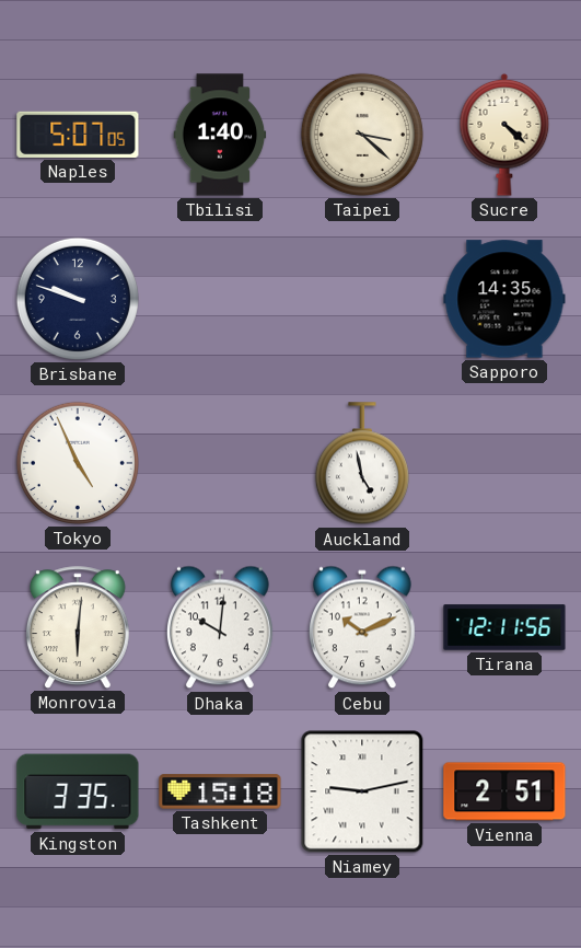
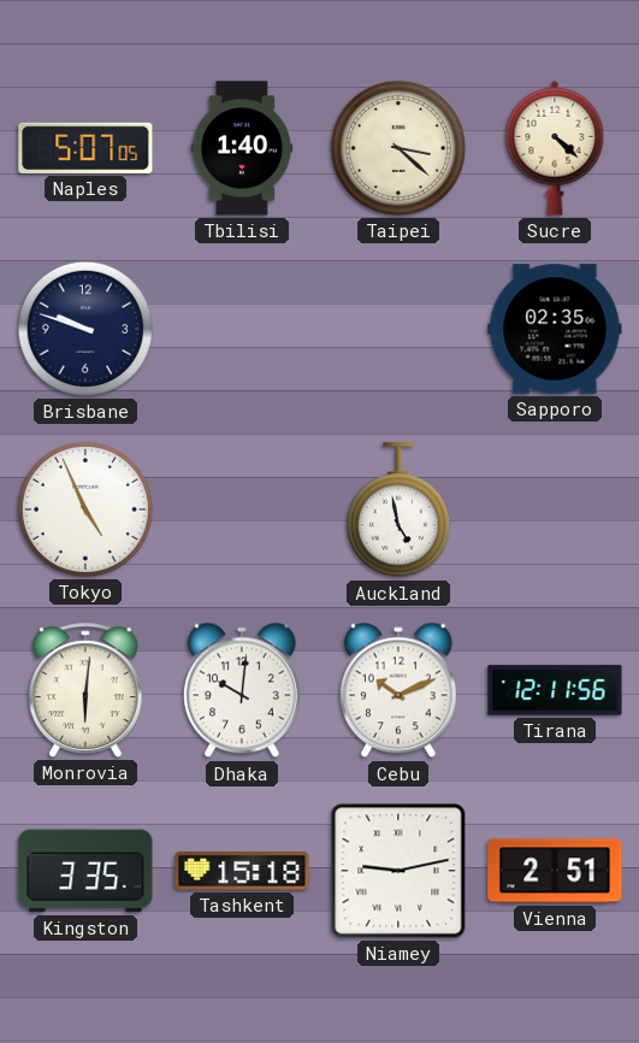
Sapporo: 14:35 -> 02:35 (555, 329)
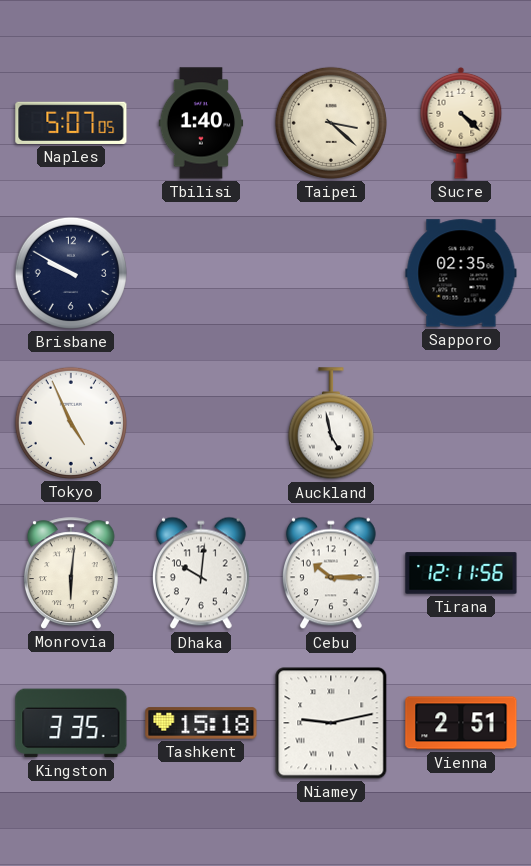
Brisbane: 9:48 -> 9:50 (71, 273)
Cebu: 10:11 -> 10:15 (331, 573)
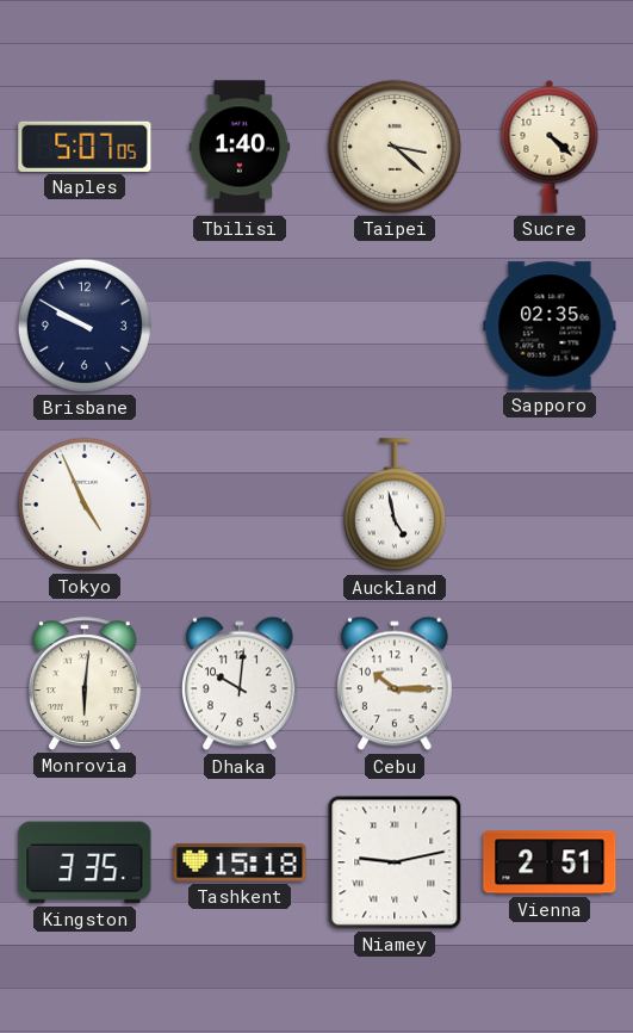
Tirana: 12:11 -> none (461, 573)
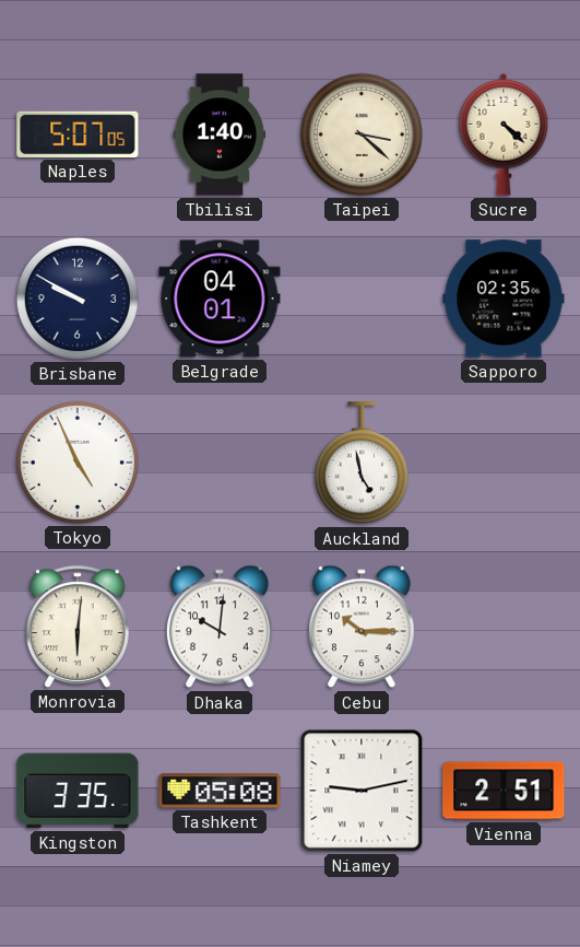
Belgrade: none -> 04:01 (220, 299)
Tashkent: 15:18 -> 05:08 (220, 791)
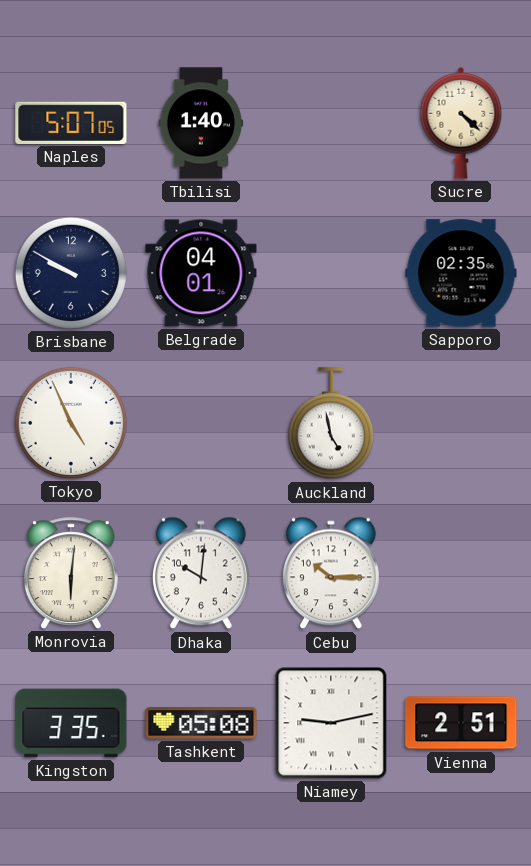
Taipei: 3:22 -> none (362, 135)
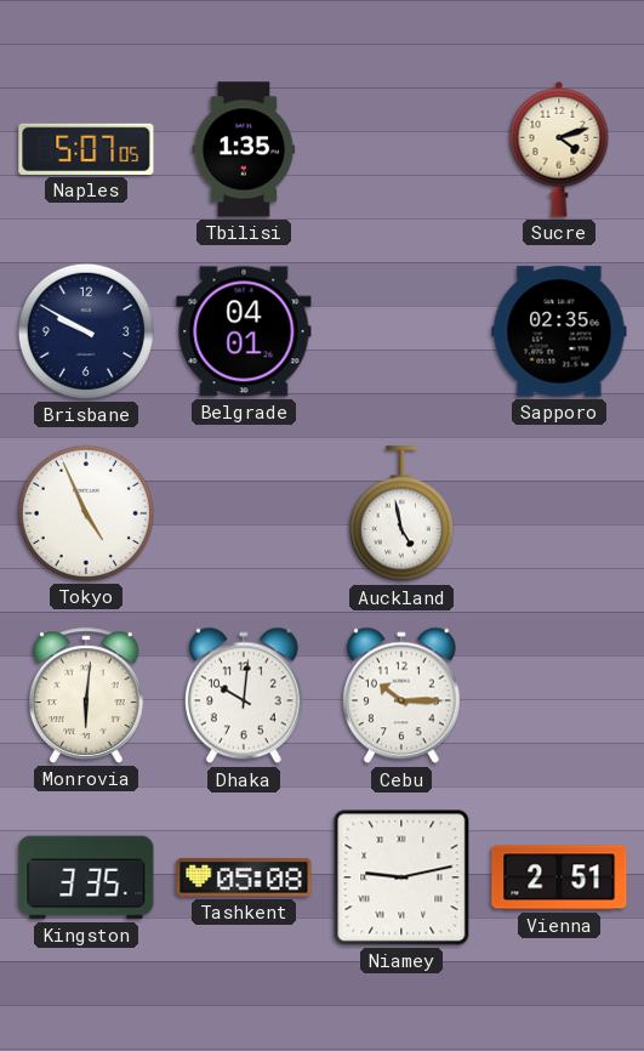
Tbilisi: 1:40 -> 1:35 (244, 149)
Sucre: 4:22 -> 4:12 (559, 149)
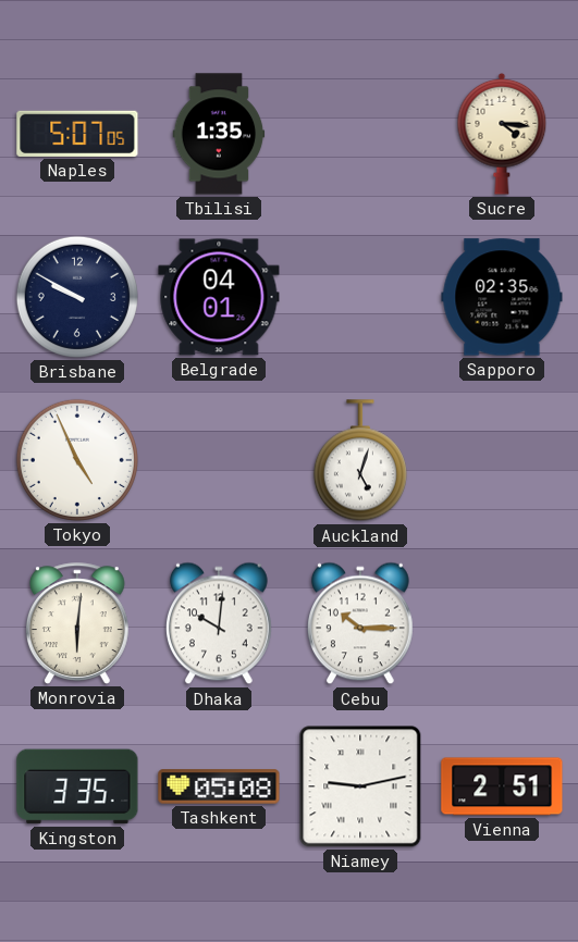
Sucre: 4:12 -> 4:16 (502, 134)
Auckland: 4:58 -> 5:03 (360, 461)
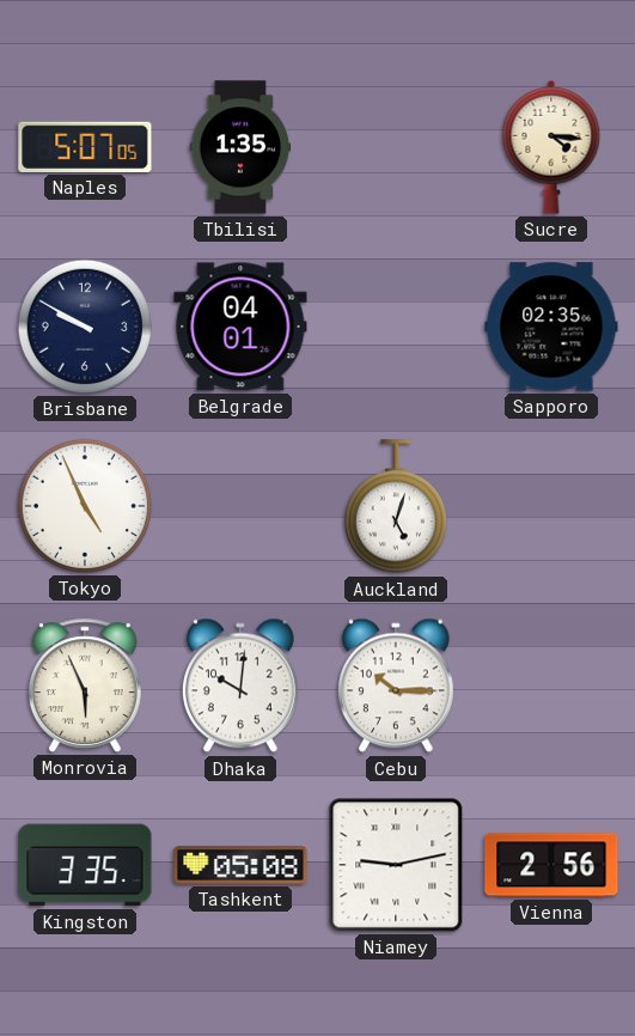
Monrovia: 6:01 -> 5:56 (85, 685)
Vienna: 2:51 -> 2:56 (551, 865)
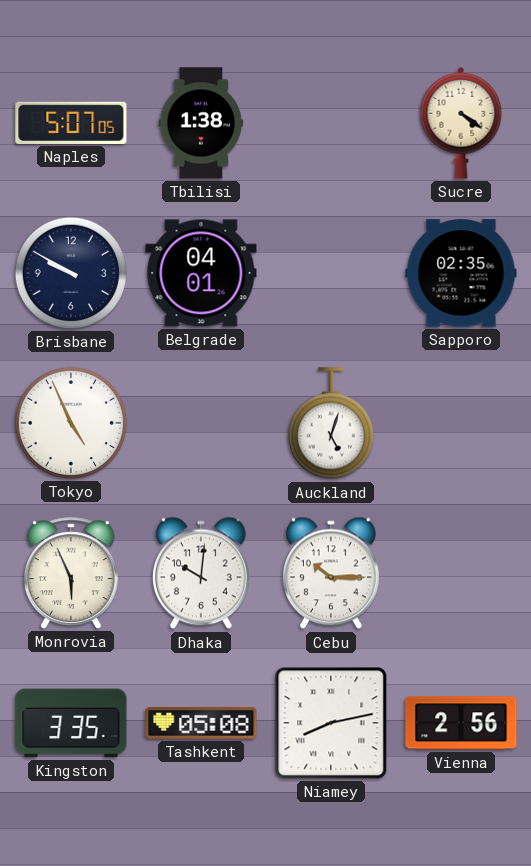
Tbilisi: 1:35 -> 1:38 (201, 123)
Sucre: 4:16 -> 4:21 (461, 123)
Niamey: 9:13 -> 8:13 (331, 723)
